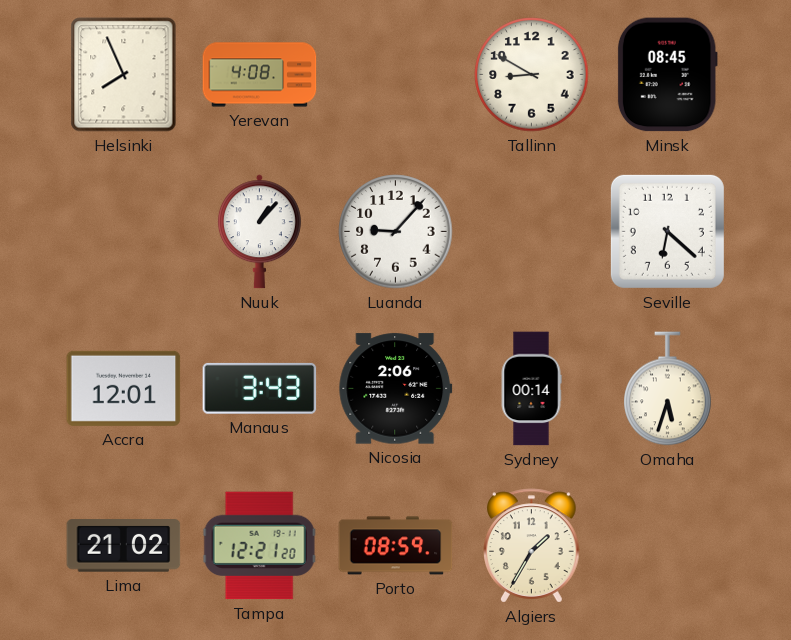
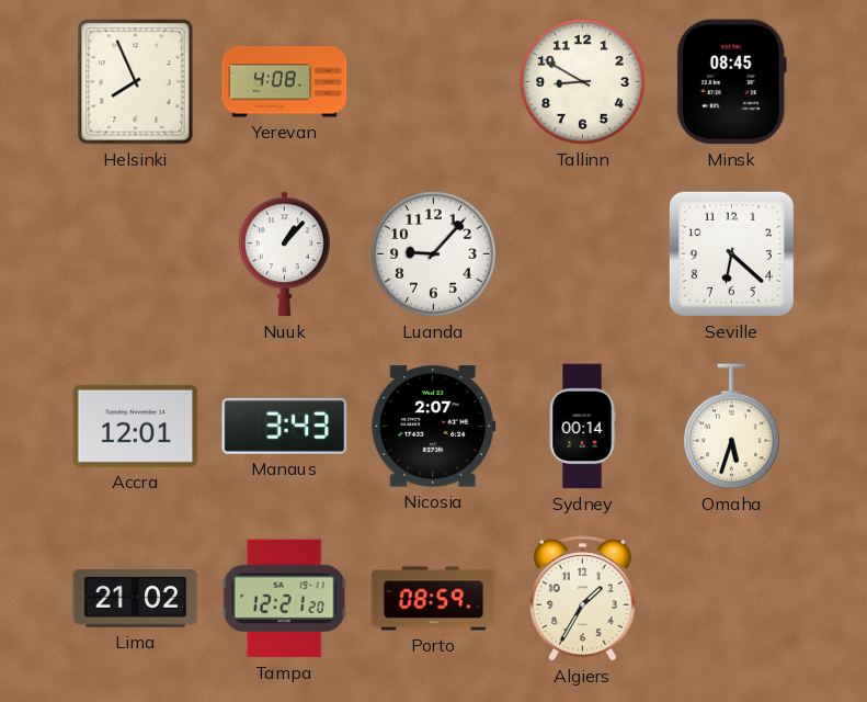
Nicosia: 2:06 -> 2:07 (434, 427)
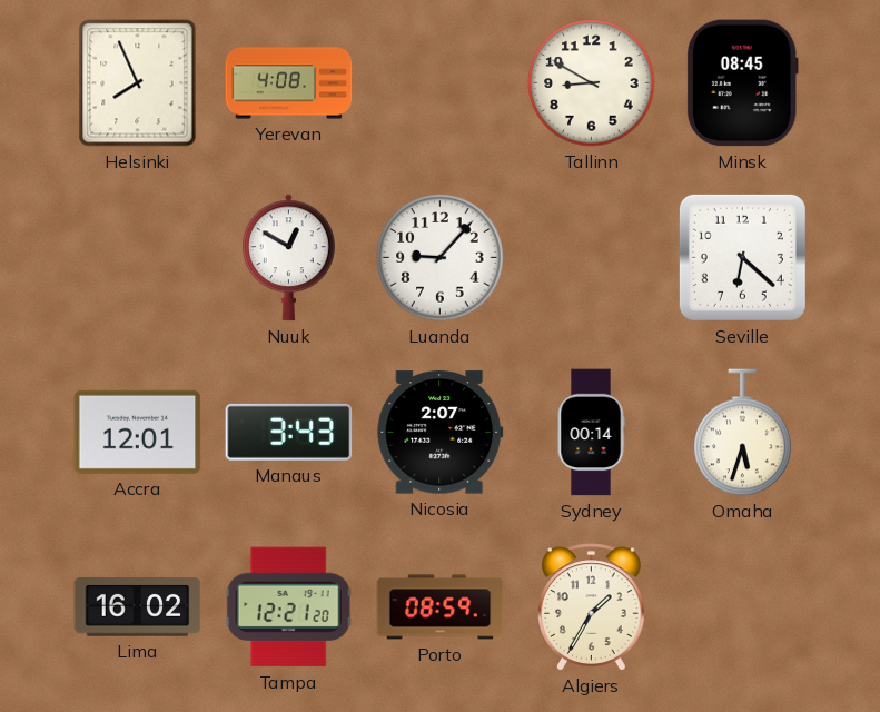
Nuuk: 1:07 -> 12:50 (288, 258)
Lima: 21:02 -> 16:02 (138, 607)
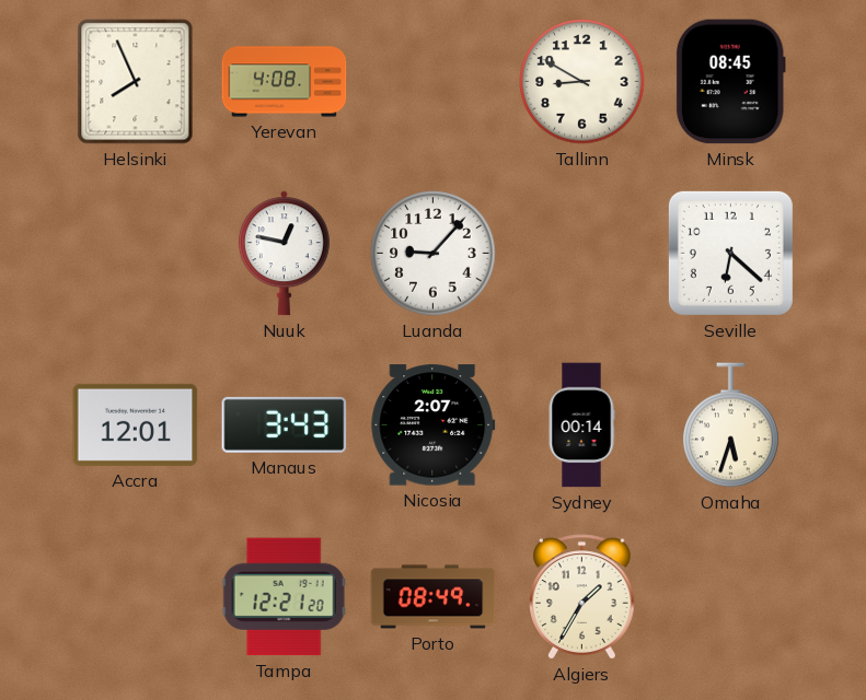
Nuuk: 12:50 -> 12:47 (284, 254)
Lima: 16:02 -> none (138, 607)
Porto: 08:59 -> 08:49 (434, 597)
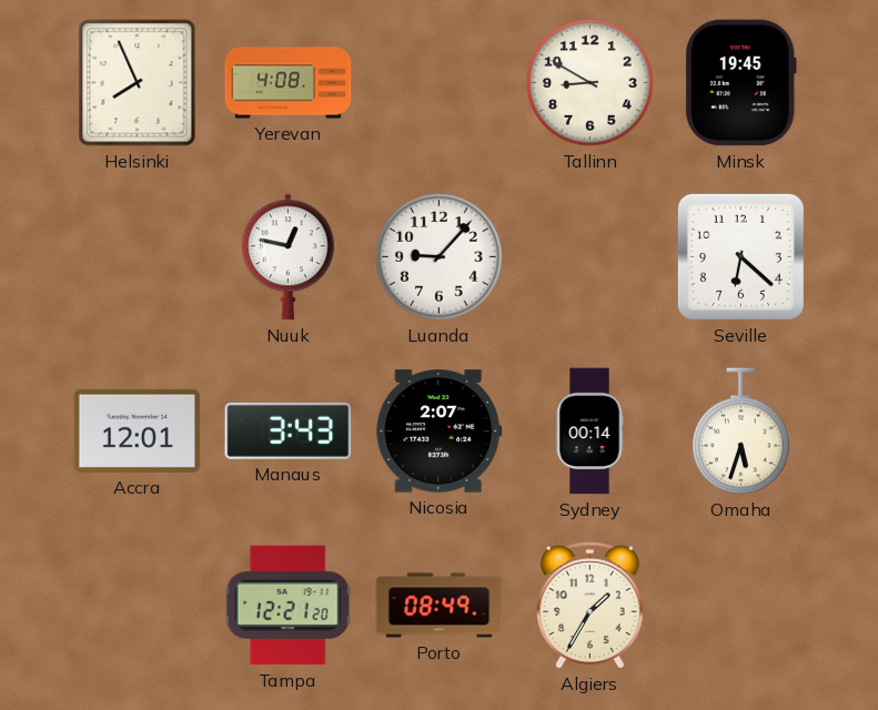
Minsk: 08:45 -> 19:45 (740, 83)
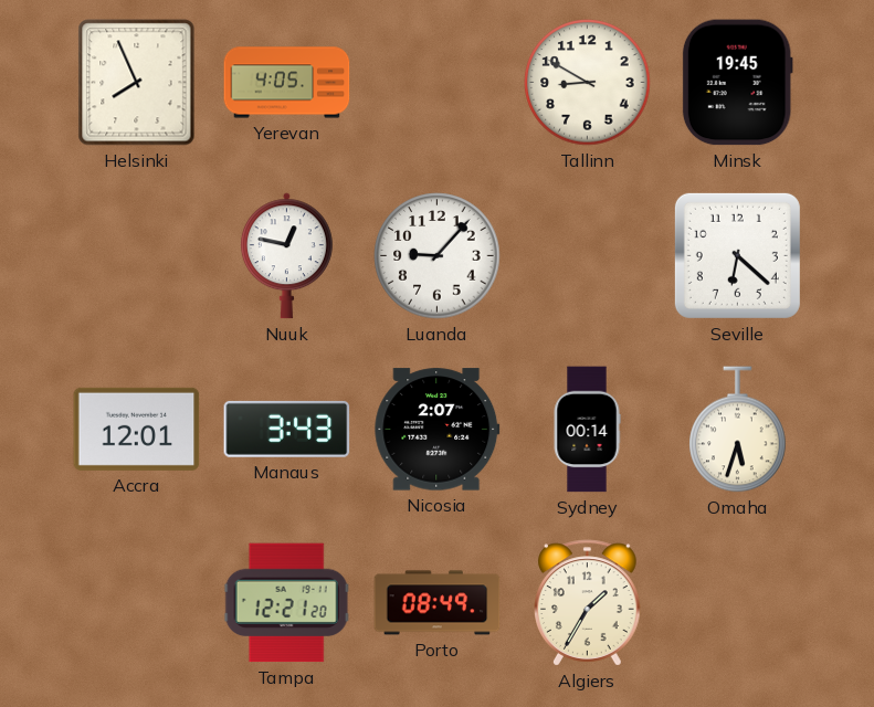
Yerevan: 4:08 -> 4:05 (287, 83)
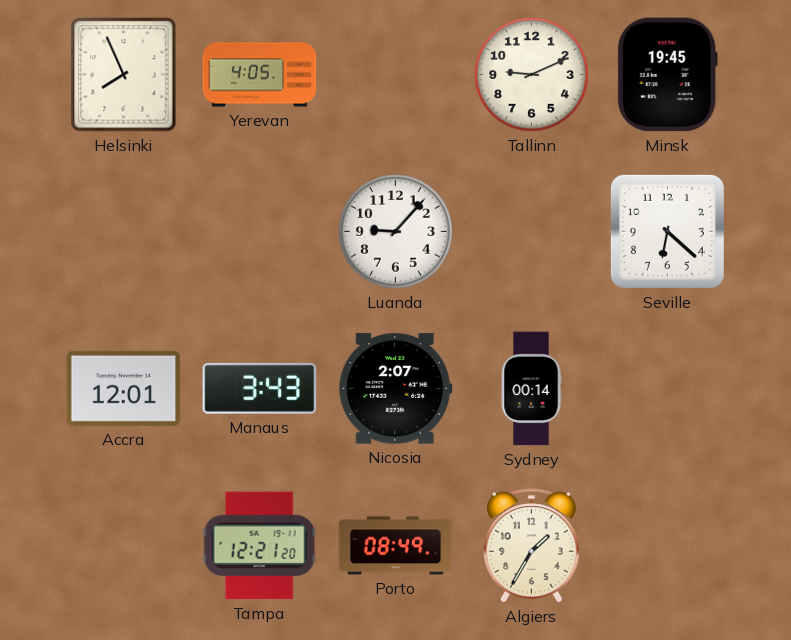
Tallinn: 8:50 -> 9:11 (532, 75)
Nuuk: 12:47 -> none (286, 256)
Omaha: 5:33 -> none (738, 430)
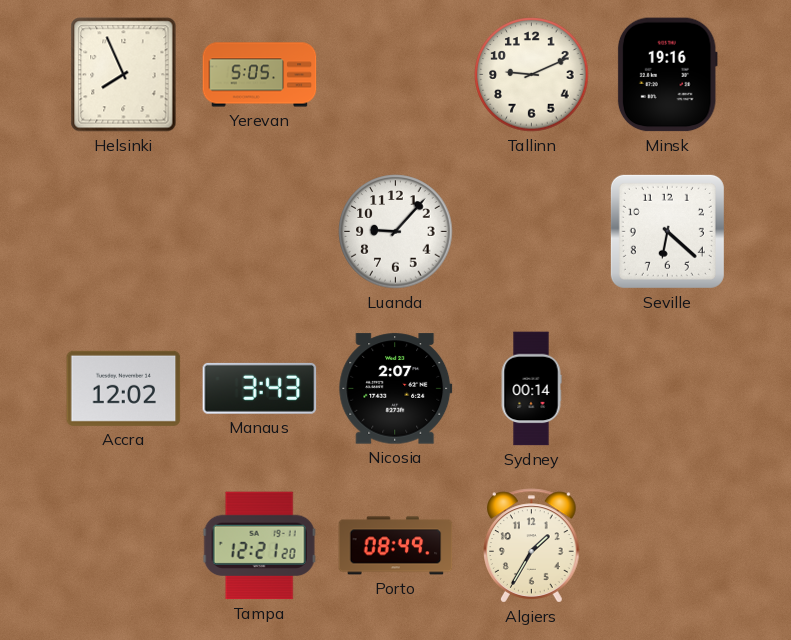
Yerevan: 4:05 -> 5:05 (260, 75)
Minsk: 19:45 -> 19:16 (667, 75)
Accra: 12:01 -> 12:02 (124, 388)
